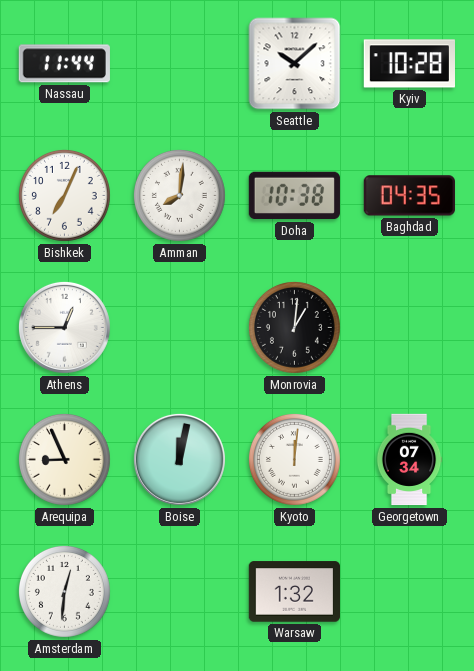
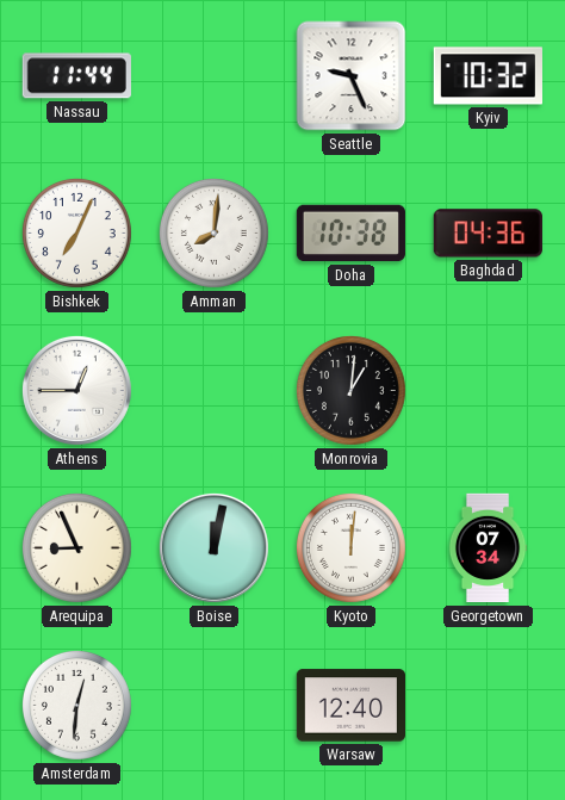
Seattle: 10:08 -> 9:26 (352, 76)
Kyiv: 10:28 -> 10:32 (488, 76)
Baghdad: 04:35 -> 04:36 (488, 234)
Warsaw: 1:32 -> 12:40 (350, 706)
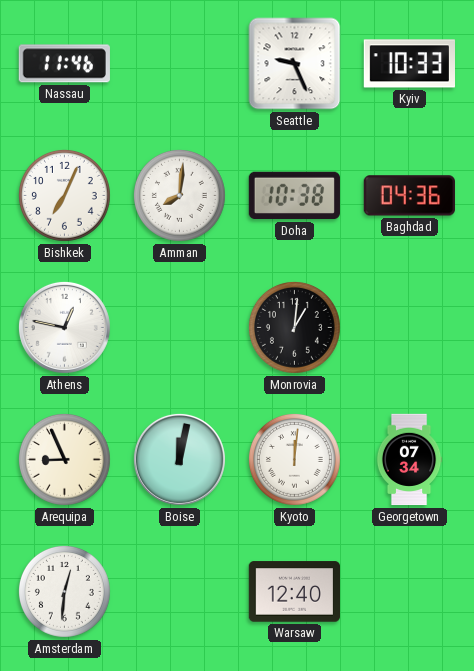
Nassau: 11:44 -> 11:46 (64, 64)
Kyiv: 10:32 -> 10:33 (409, 64)
Athens: 12:45 -> 12:47 (64, 327)
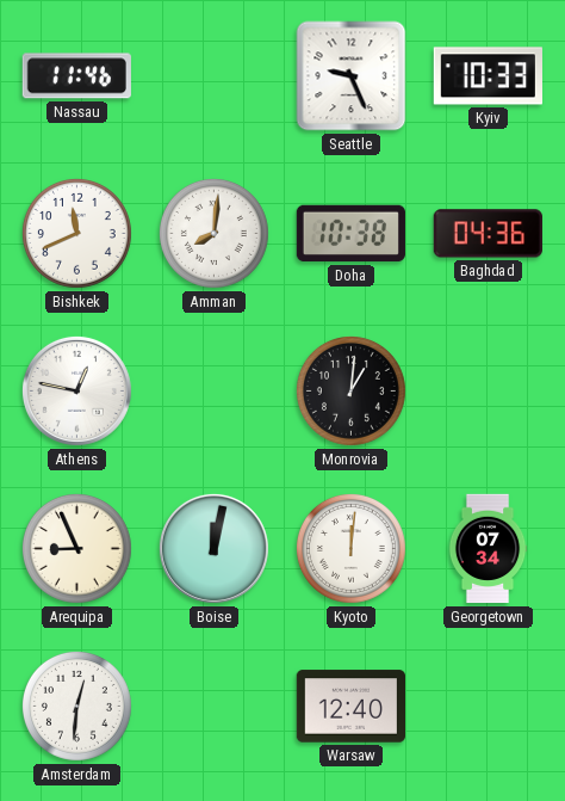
Bishkek: 7:04 -> 11:41 (76, 233)
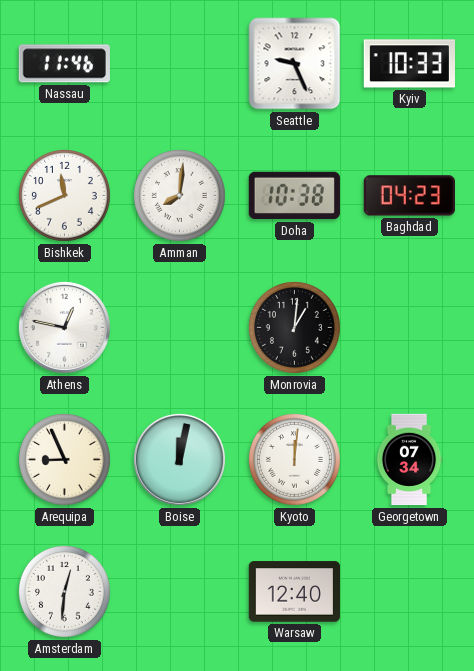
Baghdad: 04:36 -> 04:23 (409, 196)
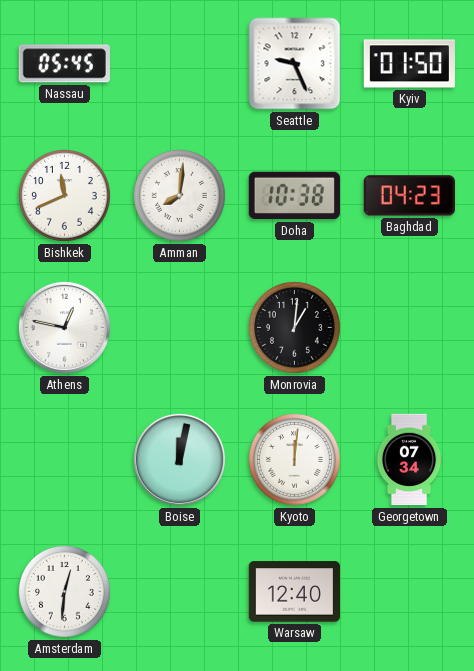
Nassau: 11:46 -> 05:45 (64, 64)
Kyiv: 10:33 -> 01:50 (409, 64)
Arequipa: 8:56 -> none (64, 459)
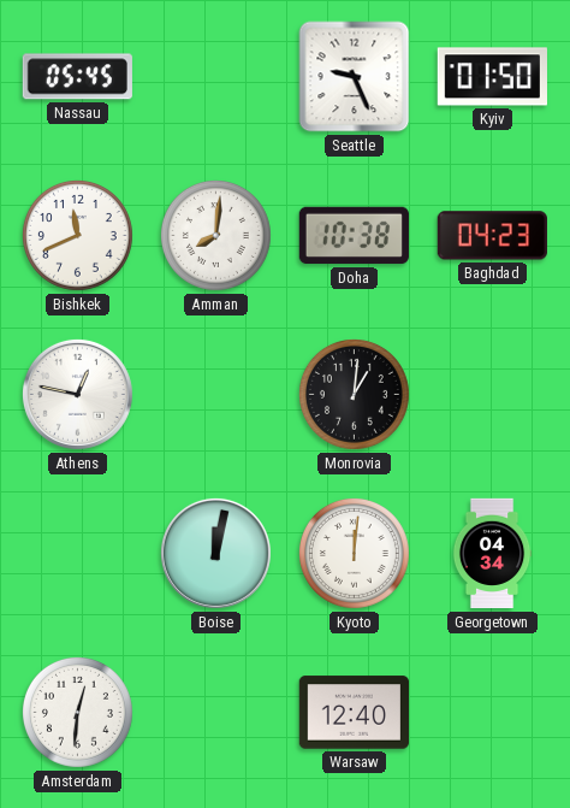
Georgetown: 07:34 -> 04:34 (492, 554)
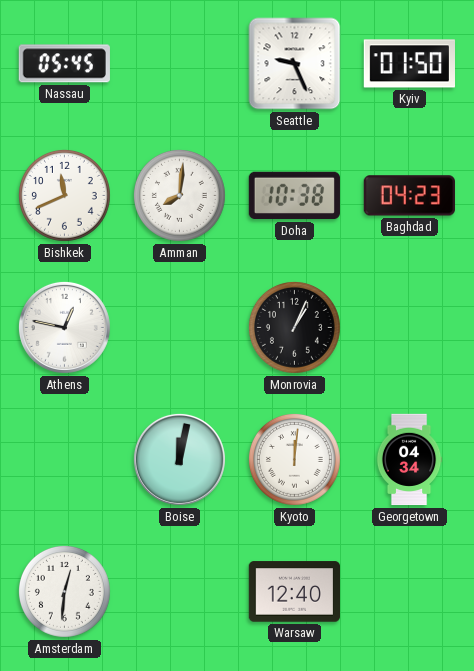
Monrovia: 1:01 -> 1:04 (294, 327)
